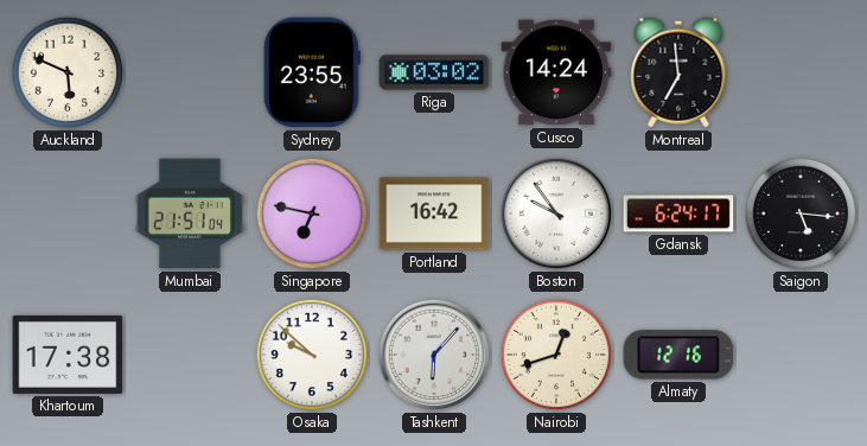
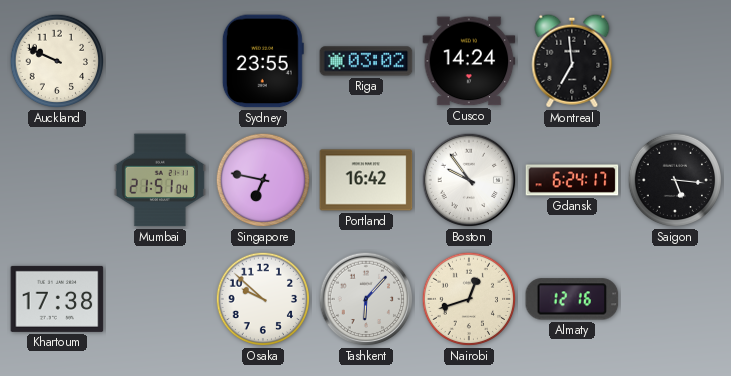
Auckland: 5:49 -> 9:49 (57, 61)
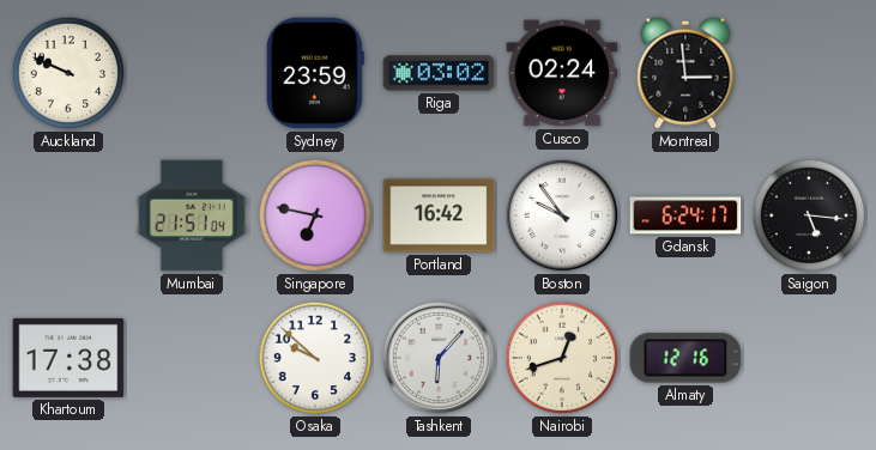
Sydney: 23:55 -> 23:59 (315, 73)
Cusco: 14:24 -> 02:24 (562, 73)
Montreal: 6:59 -> 2:59 (685, 73)
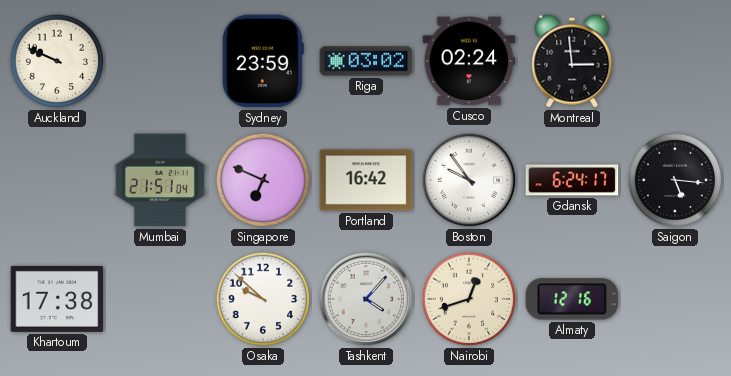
Singapore: 6:47 -> 6:49 (263, 180)
Tashkent: 6:07 -> 4:07 (366, 299)
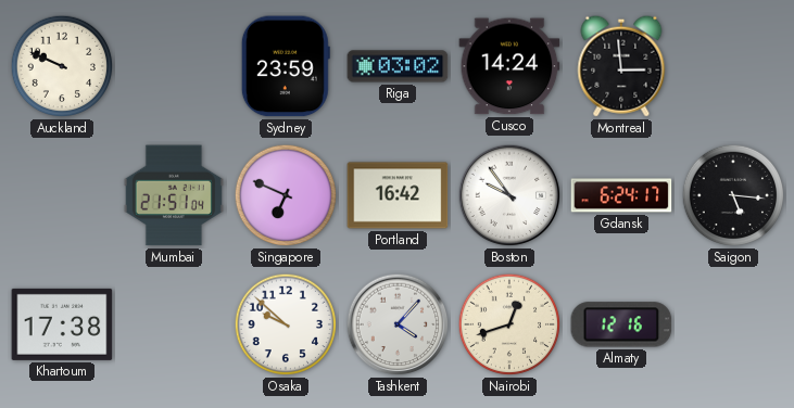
Cusco: 02:24 -> 14:24 (509, 66)
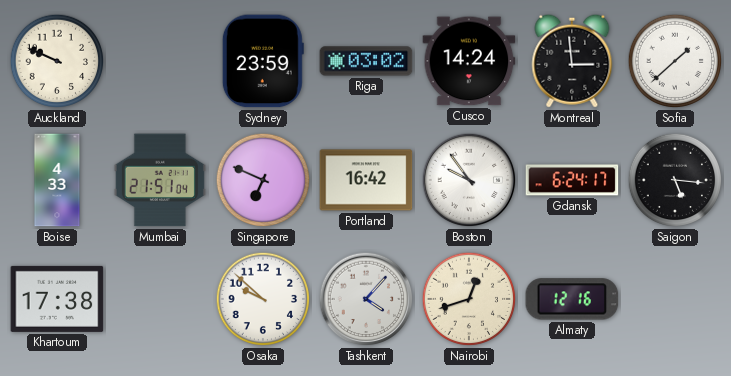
Sofia: none -> 1:38 (675, 61)
Boise: none -> 4:33 (57, 180)
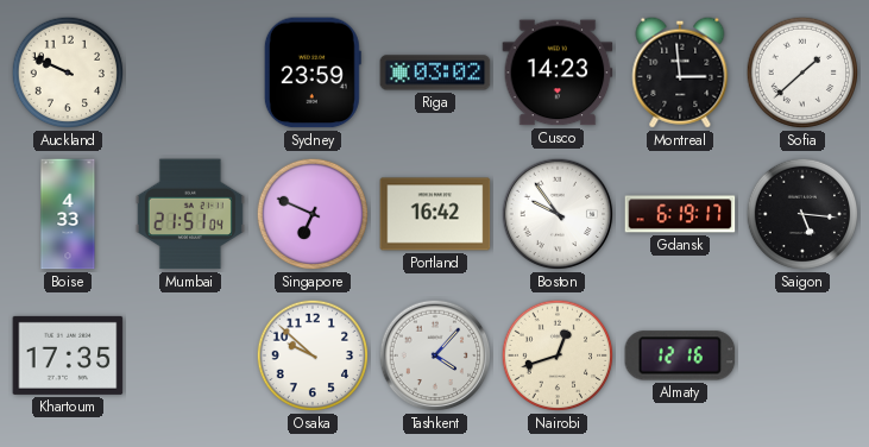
Cusco: 14:24 -> 14:23 (558, 73)
Gdansk: 6:24 -> 6:19 (680, 214)
Khartoum: 17:38 -> 17:35 (68, 355)
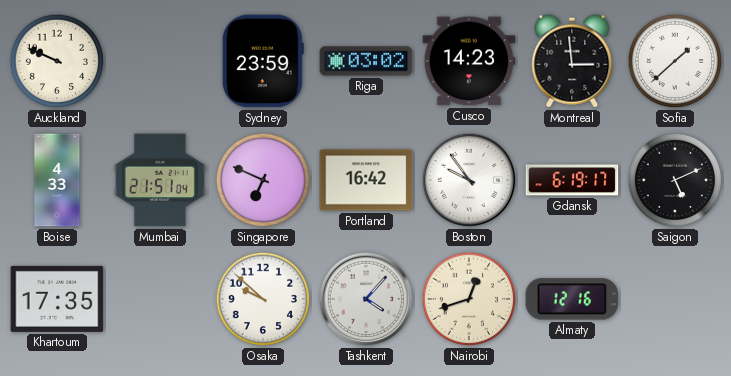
Saigon: 5:16 -> 5:11 (675, 180)
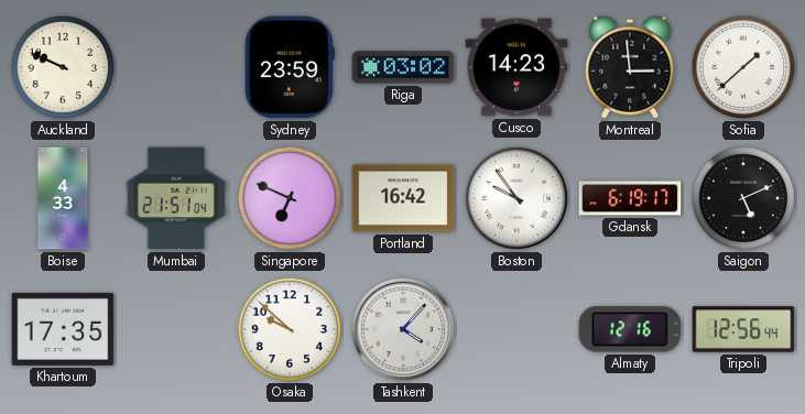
Nairobi: 12:42 -> none (469, 299)
Tripoli: none -> 12:56 (743, 329)
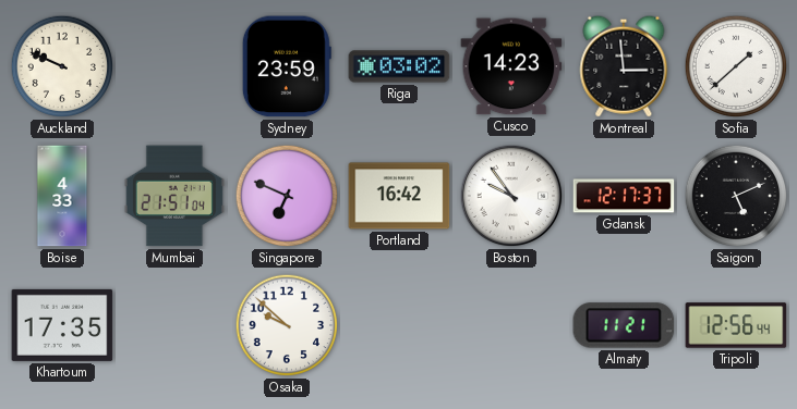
Gdansk: 6:19 -> 12:17 (624, 196)
Tashkent: 4:07 -> none (403, 329)
Almaty: 12:16 -> 11:21 (624, 325)
